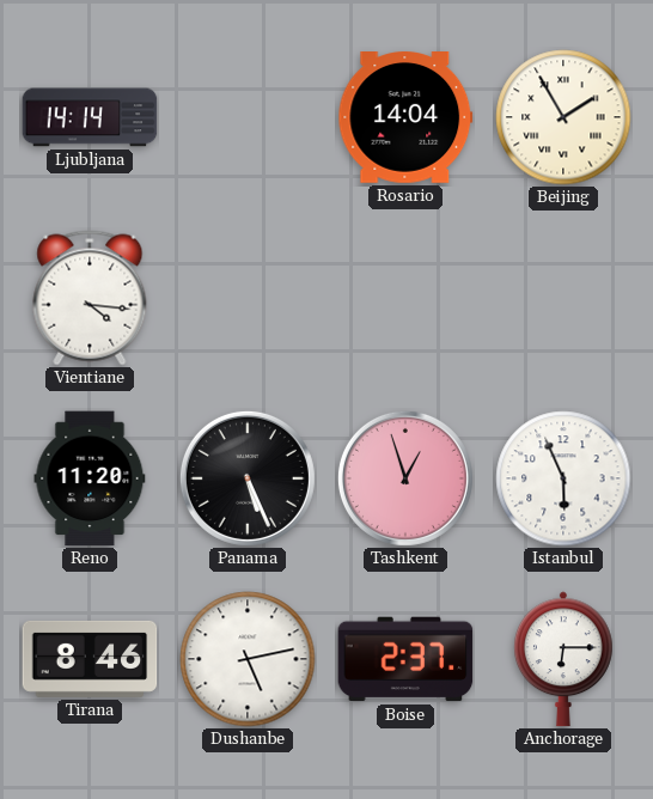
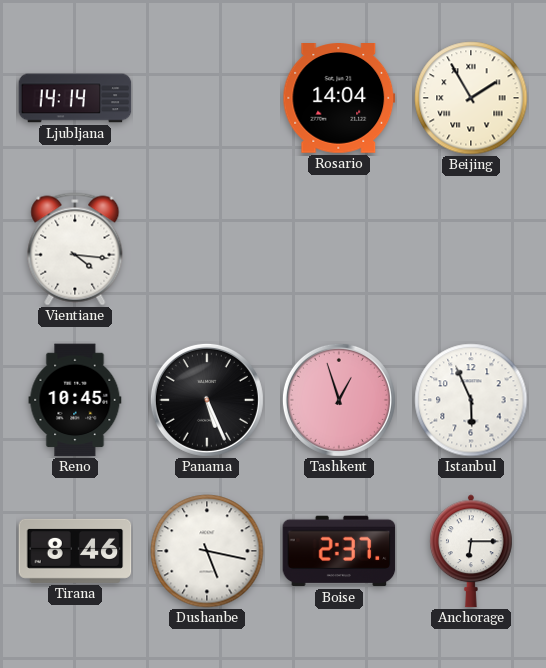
Reno: 11:20 -> 10:45 (75, 400)
Dushanbe: 5:13 -> 5:17 (207, 551)
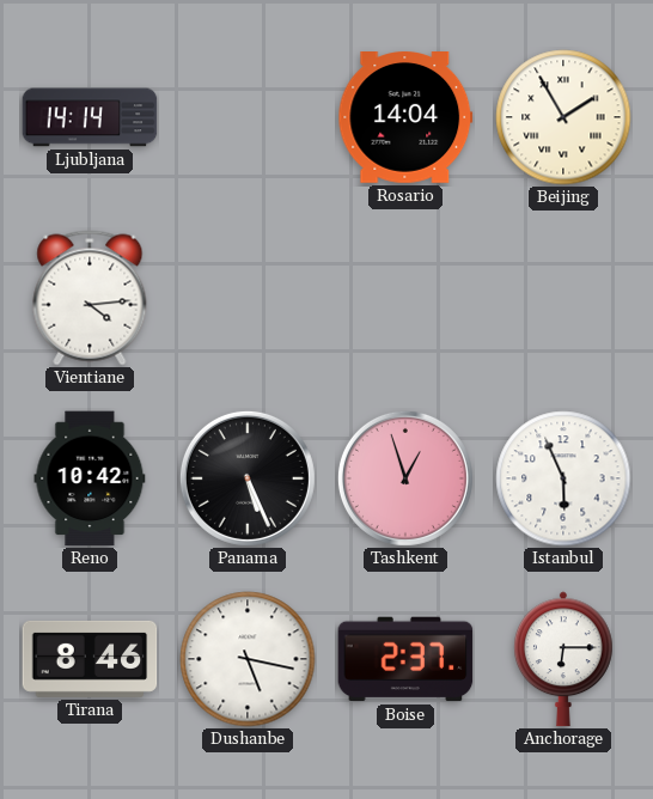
Vientiane: 4:16 -> 4:14 (90, 298)
Reno: 10:45 -> 10:42 (90, 478)
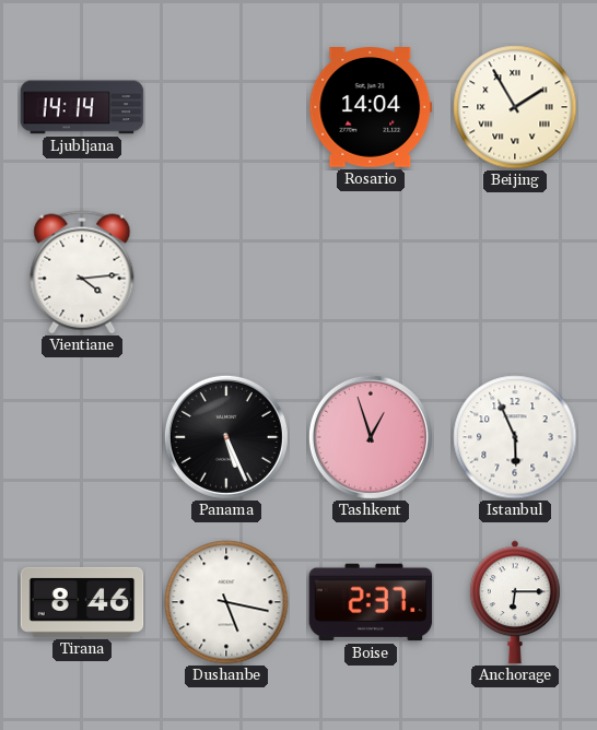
Reno: 10:42 -> none (90, 478)
